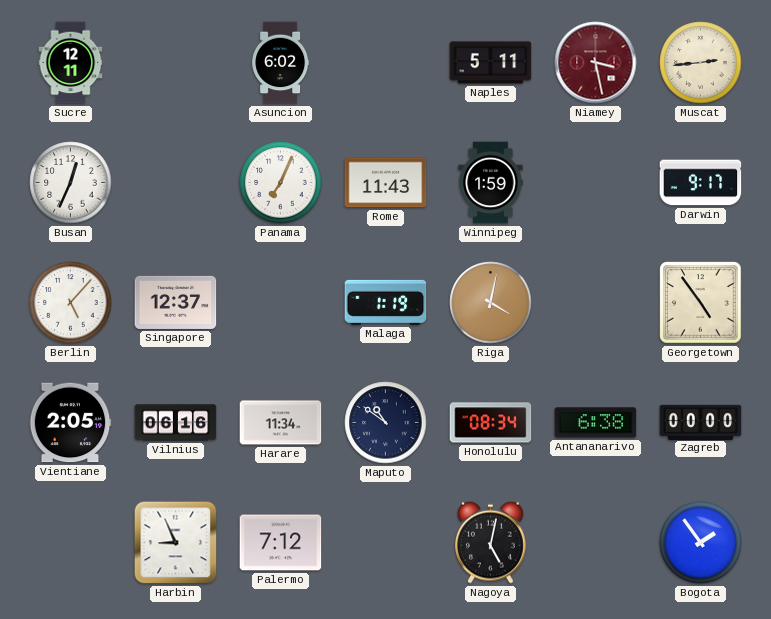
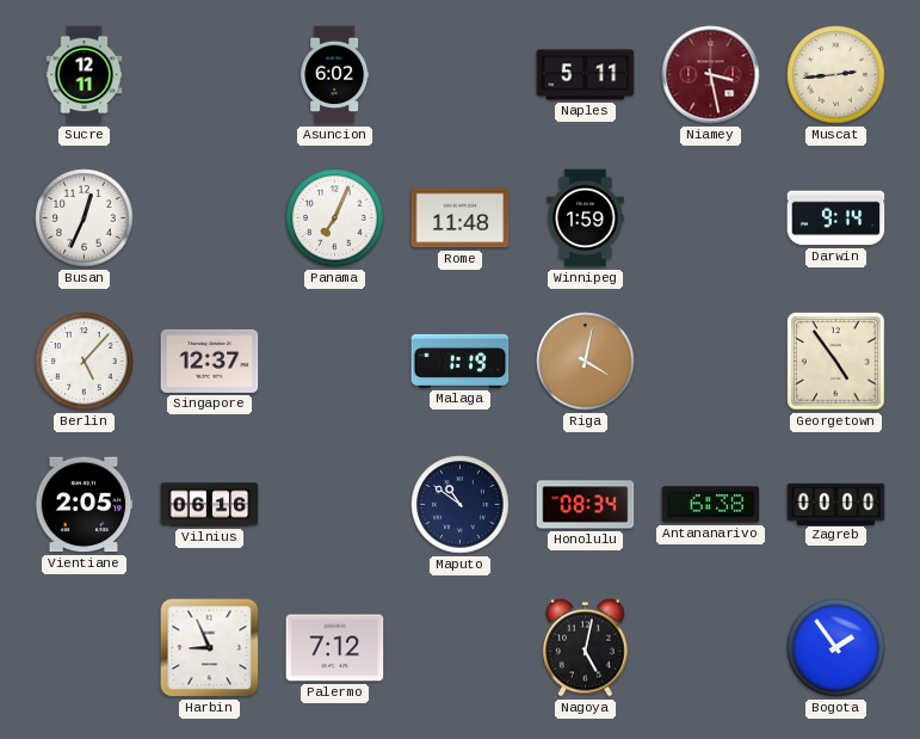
Rome: 11:43 -> 11:48 (461, 218)
Darwin: 9:17 -> 9:14 (836, 218)
Harare: 11:34 -> none (281, 423)
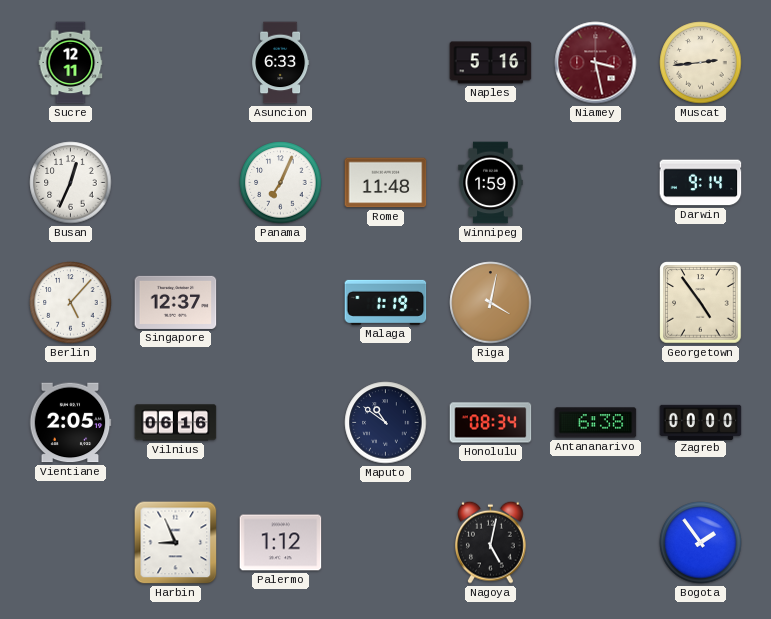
Asuncion: 6:02 -> 6:33 (281, 63)
Naples: 5:11 -> 5:16 (491, 63)
Palermo: 7:12 -> 1:12 (281, 543)
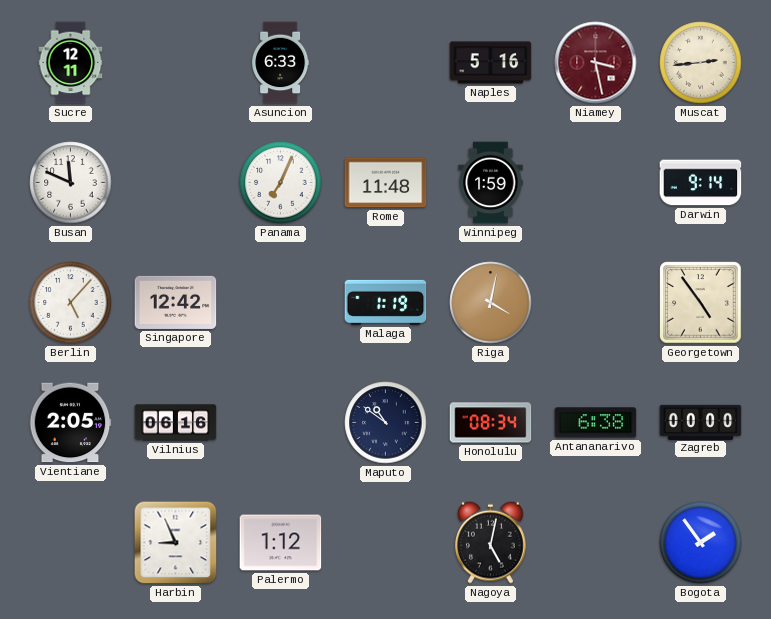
Busan: 12:34 -> 11:49 (71, 183)
Singapore: 12:37 -> 12:42 (176, 302)
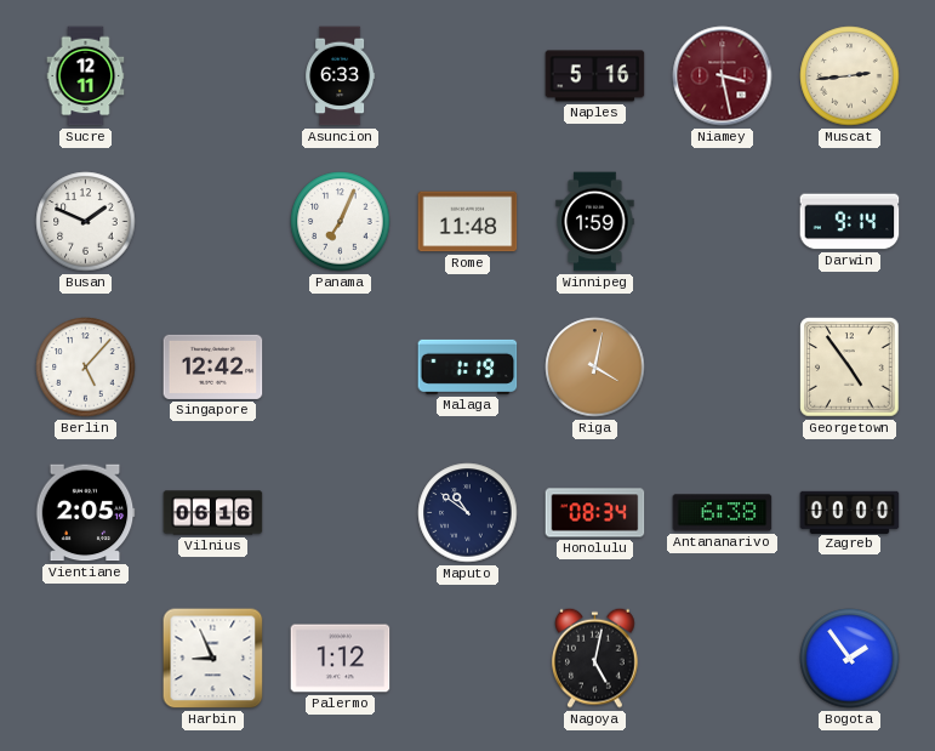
Busan: 11:49 -> 1:49 (86, 222)
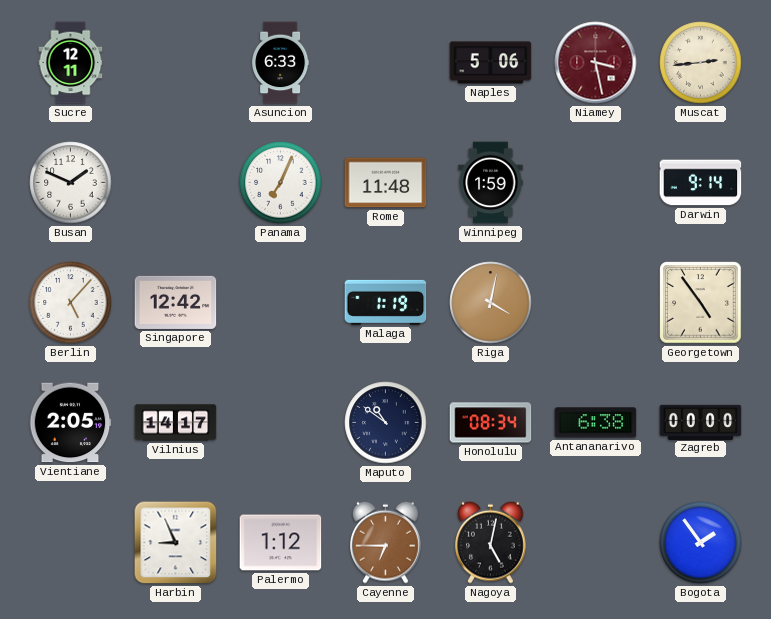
Naples: 5:16 -> 5:06 (491, 63)
Vilnius: 06:16 -> 14:17 (176, 423)
Cayenne: none -> 6:45 (386, 542)
